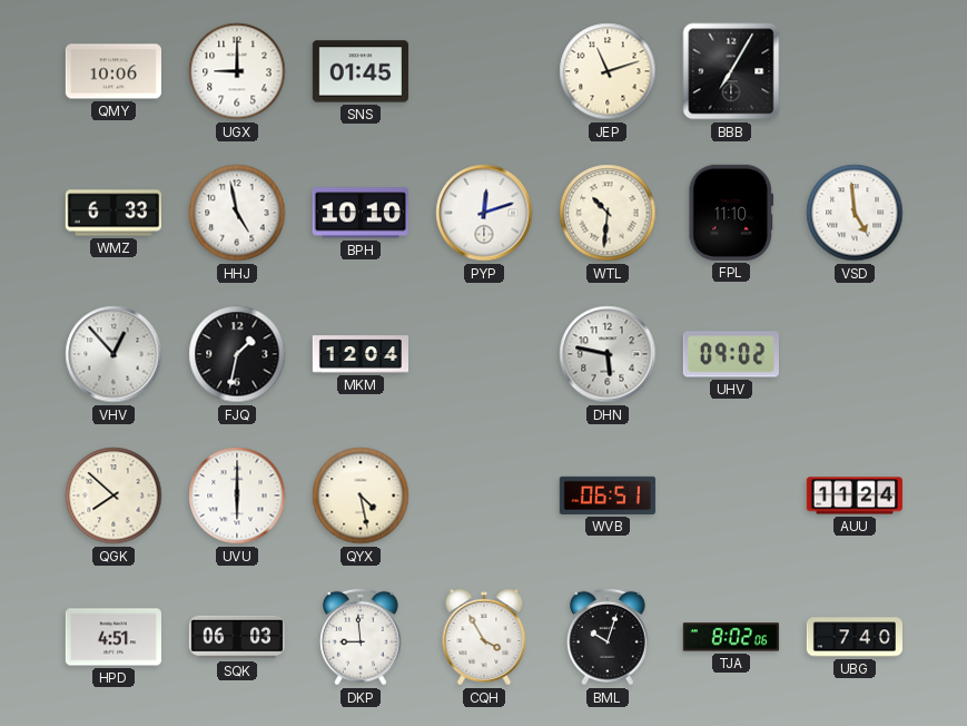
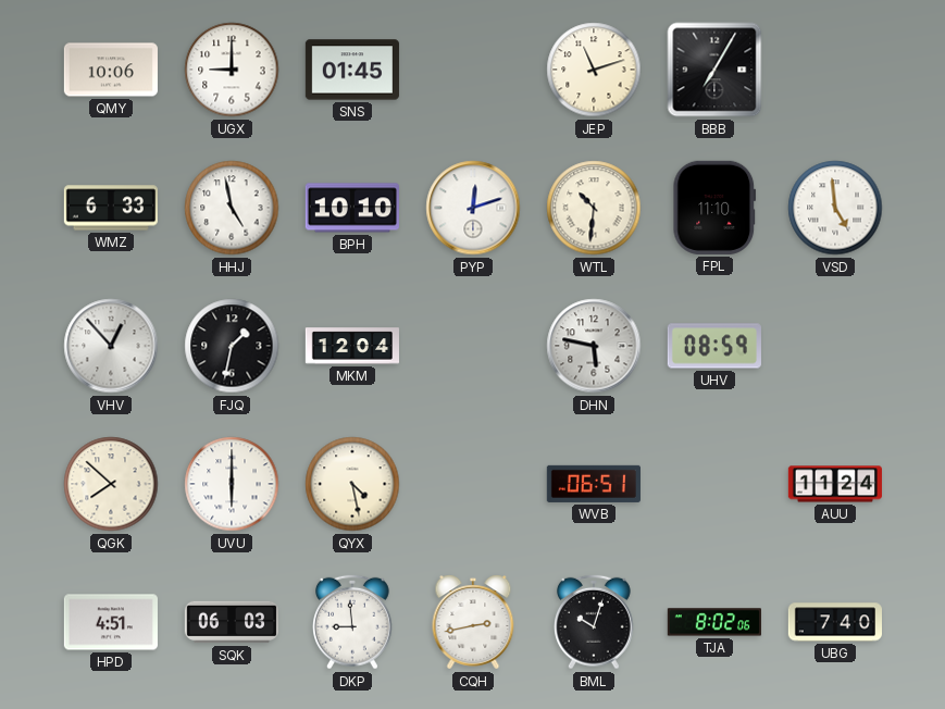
UHV: 09:02 -> 08:59 (714, 346)
CQH: 3:55 -> 2:43 (473, 622)
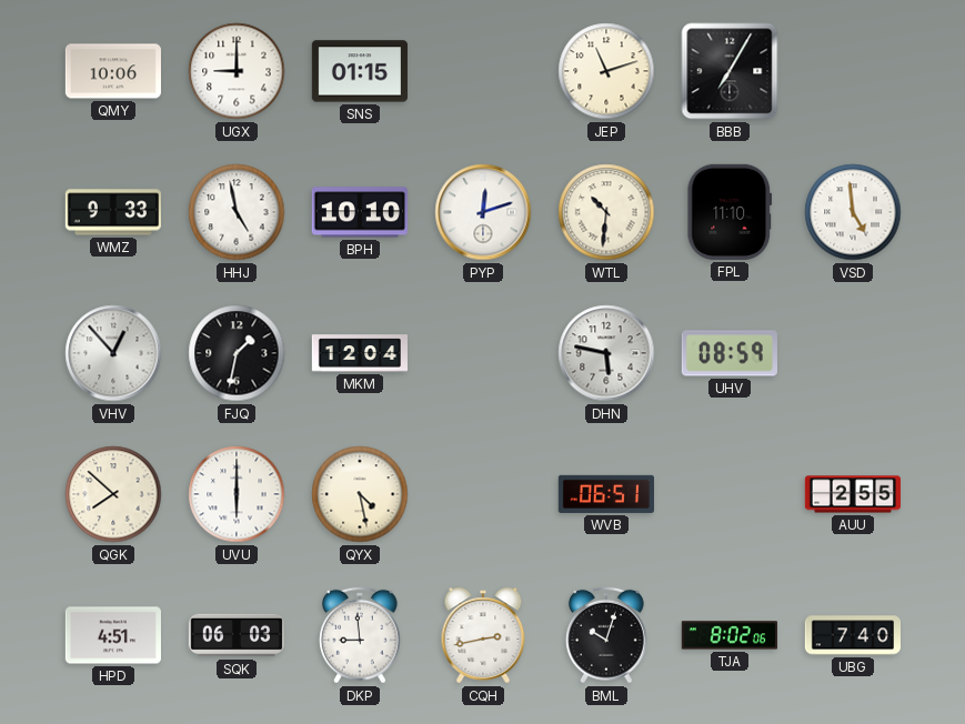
SNS: 01:45 -> 01:15 (360, 71)
WMZ: 6:33 -> 9:33 (113, 212)
AUU: 11:24 -> 2:55 (853, 494)
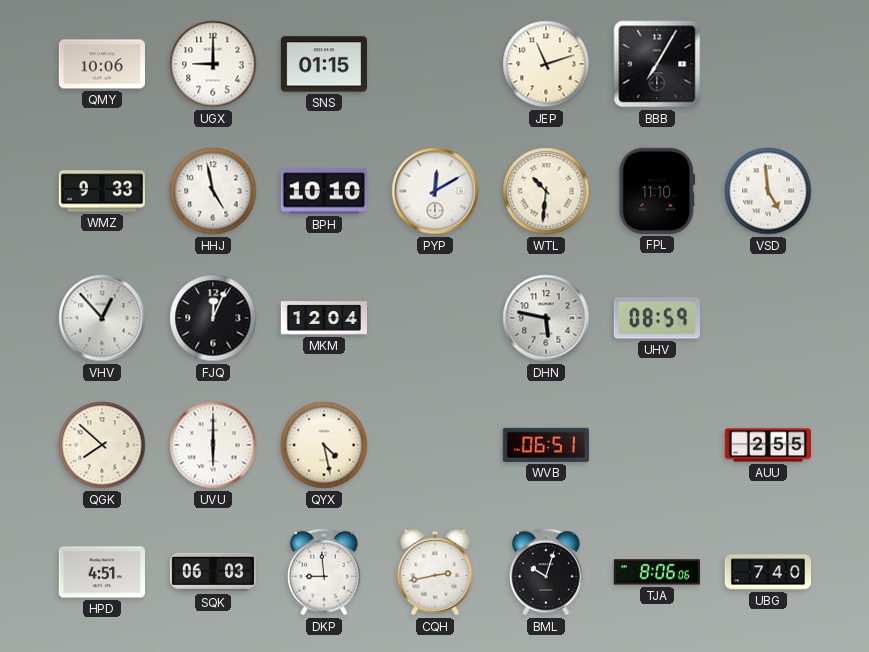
PYP: 12:12 -> 12:10 (435, 191)
FJQ: 1:32 -> 12:04 (213, 318)
TJA: 8:02 -> 8:06 (657, 572)
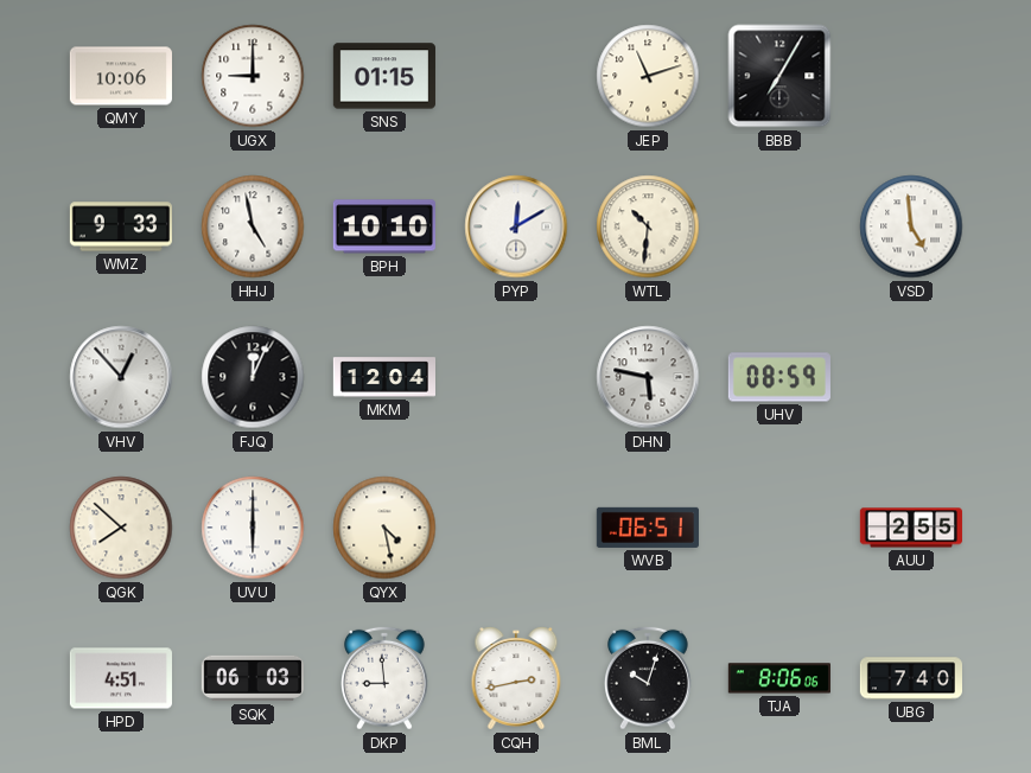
FPL: 11:10 -> none (657, 191)
